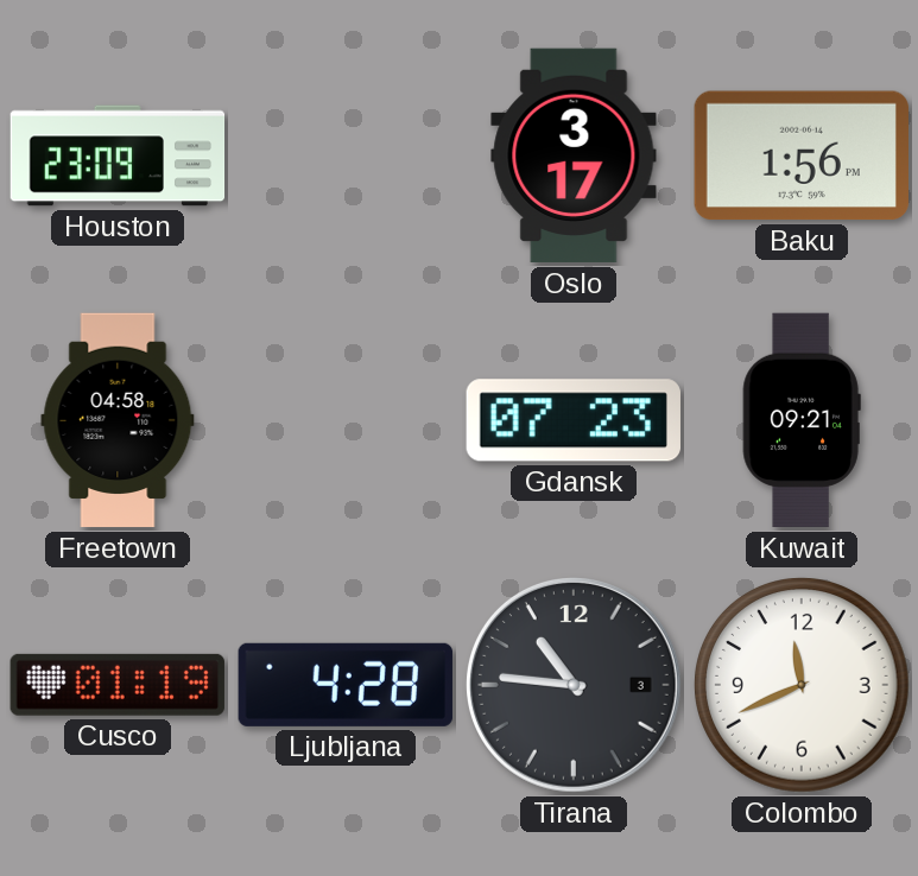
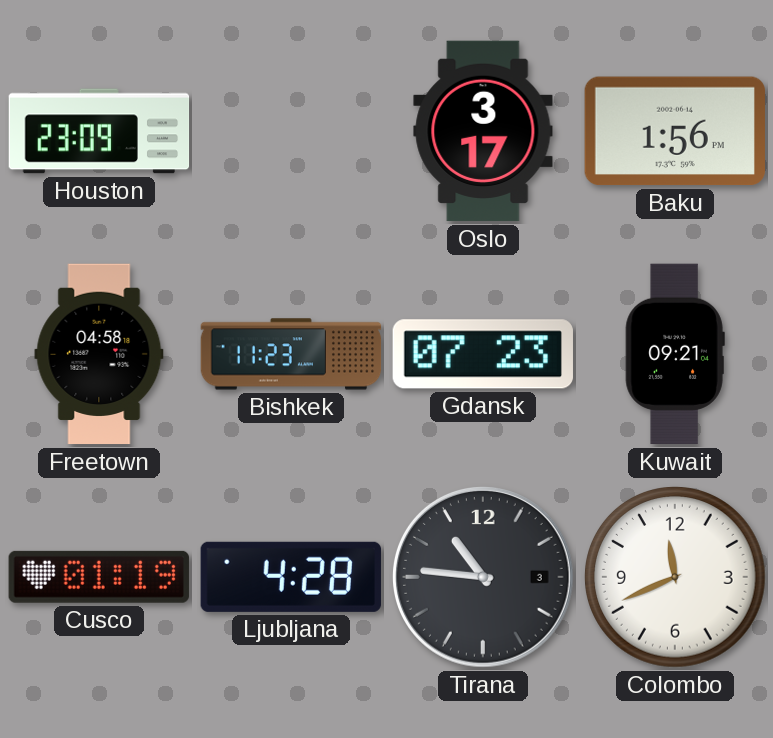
Bishkek: none -> 11:23 (291, 354)
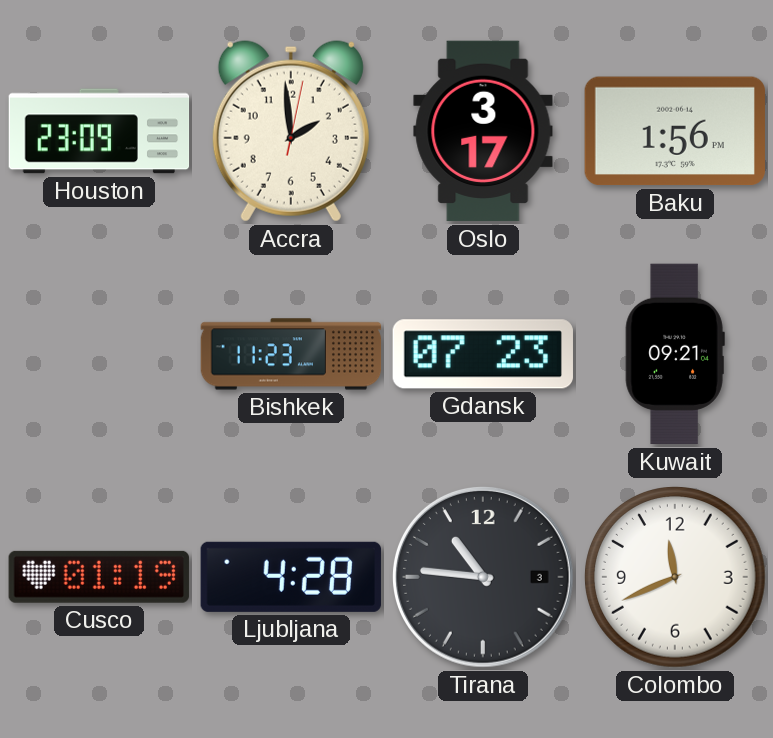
Accra: none -> 1:59 (291, 131)
Freetown: 04:58 -> none (99, 354)
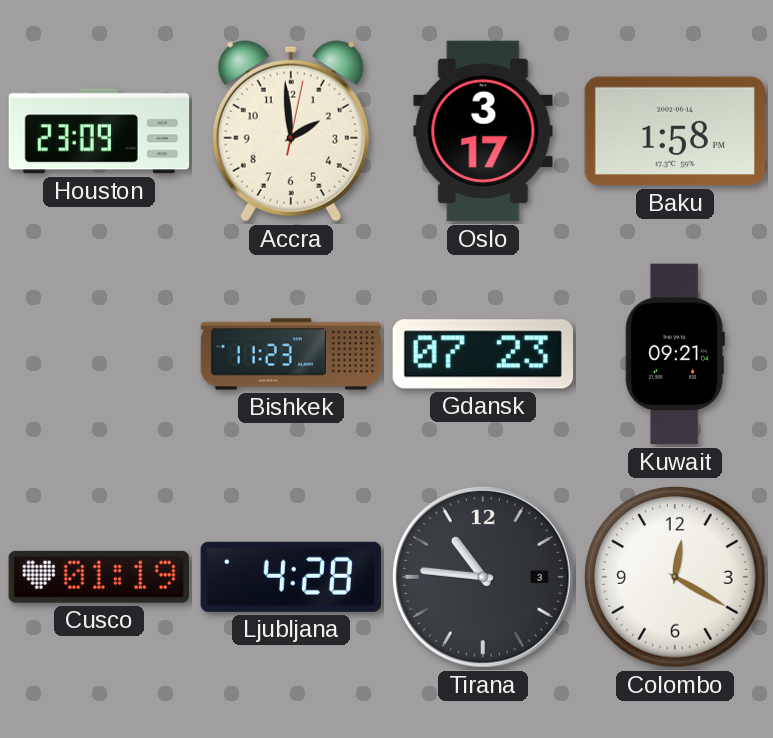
Baku: 1:56 -> 1:58 (675, 131)
Colombo: 11:41 -> 12:20 (675, 577)
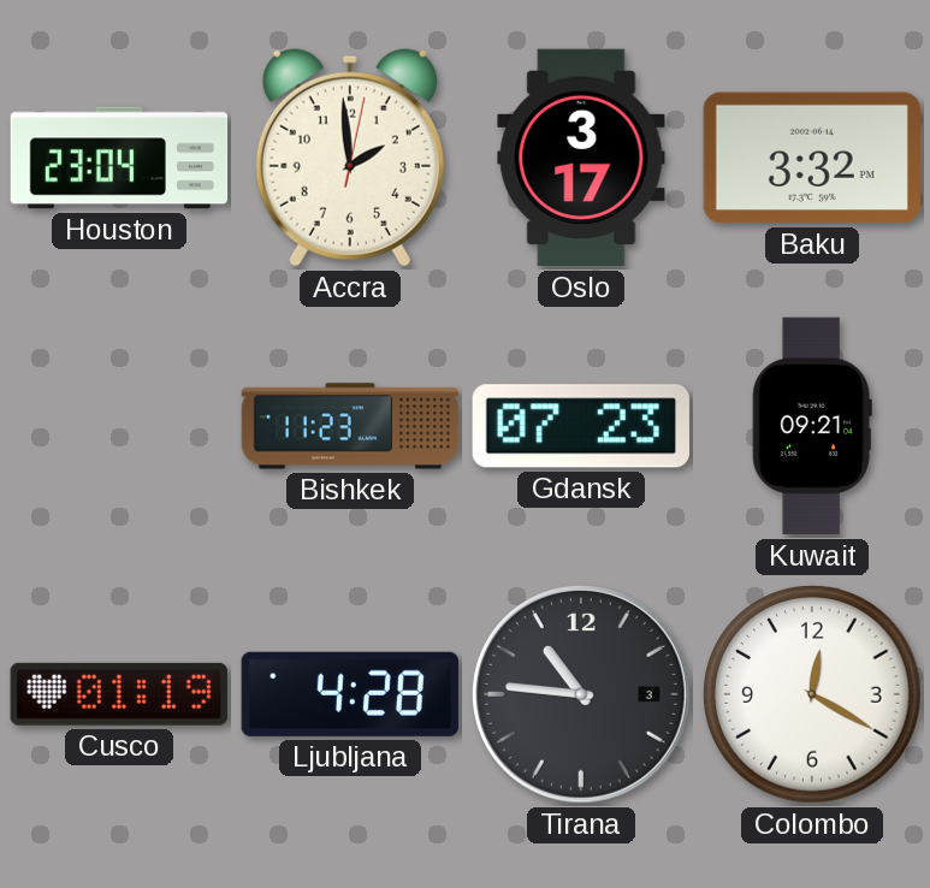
Houston: 23:09 -> 23:04 (119, 158)
Baku: 1:58 -> 3:32 (812, 158)
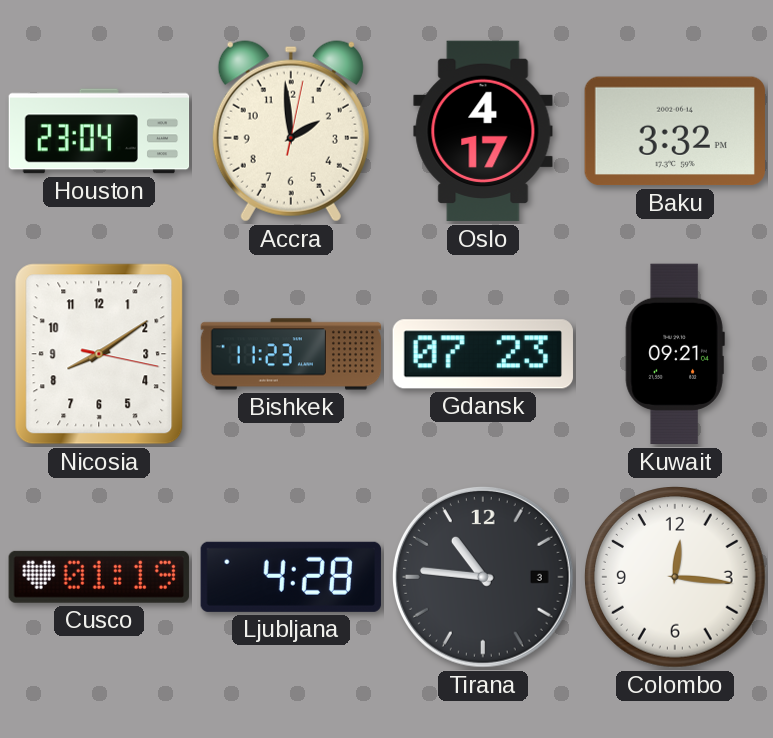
Oslo: 3:17 -> 4:17 (483, 131)
Nicosia: none -> 8:09 (99, 354)
Colombo: 12:20 -> 12:16 (675, 577)
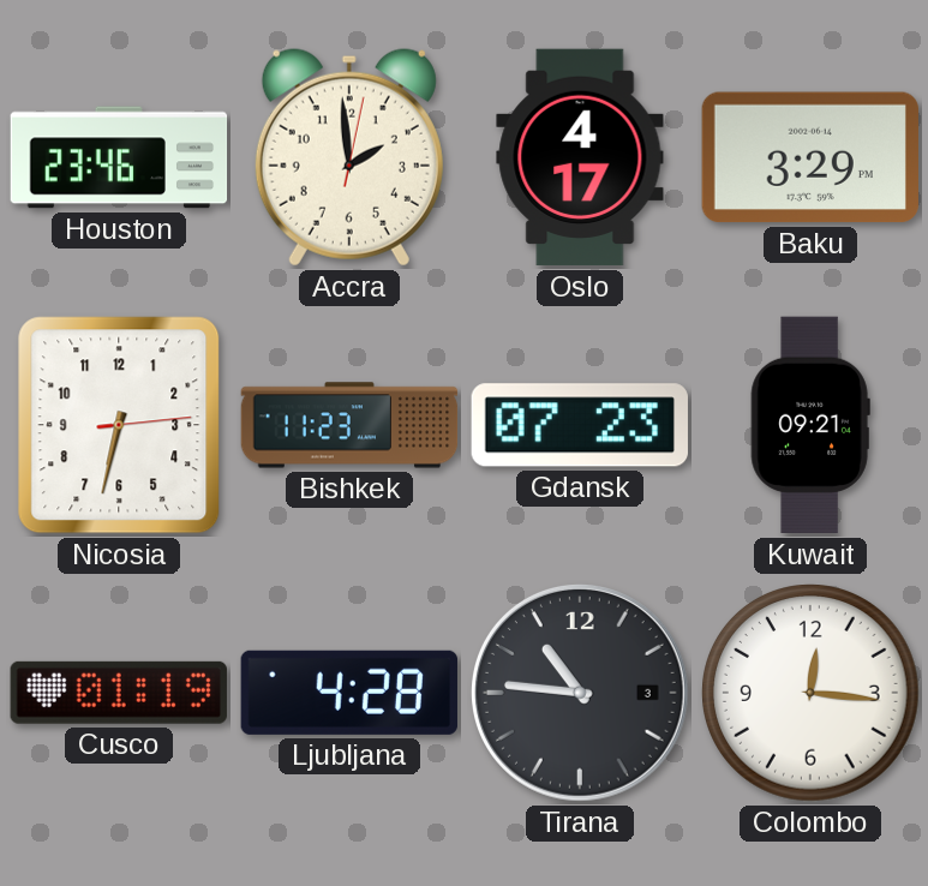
Houston: 23:04 -> 23:46 (119, 157)
Baku: 3:32 -> 3:29 (810, 157)
Nicosia: 8:09 -> 6:32 (119, 425)
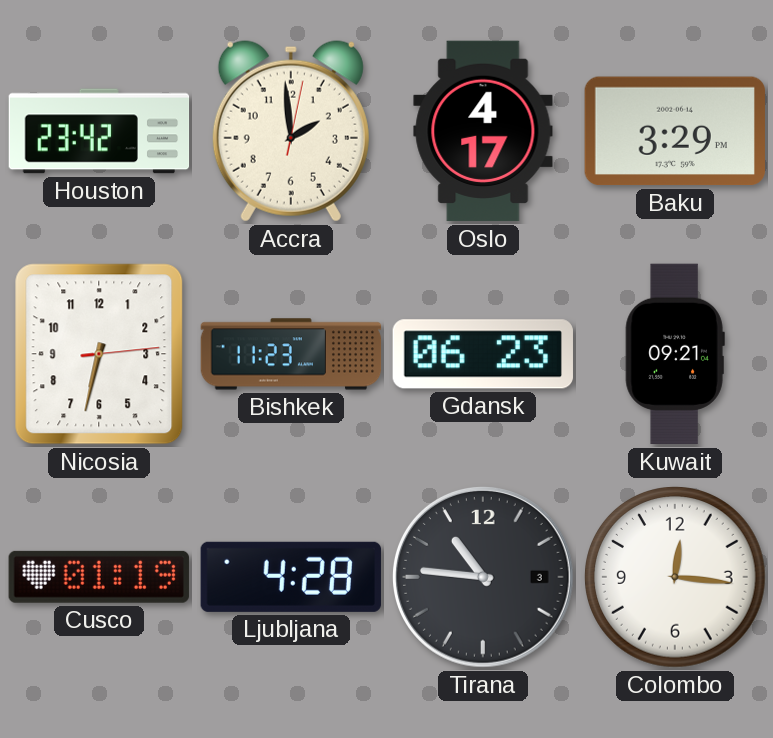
Houston: 23:46 -> 23:42 (99, 131)
Gdansk: 07:23 -> 06:23 (483, 354)
